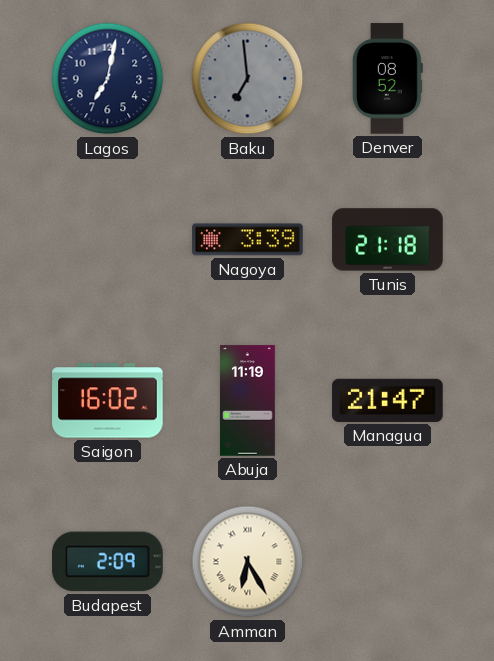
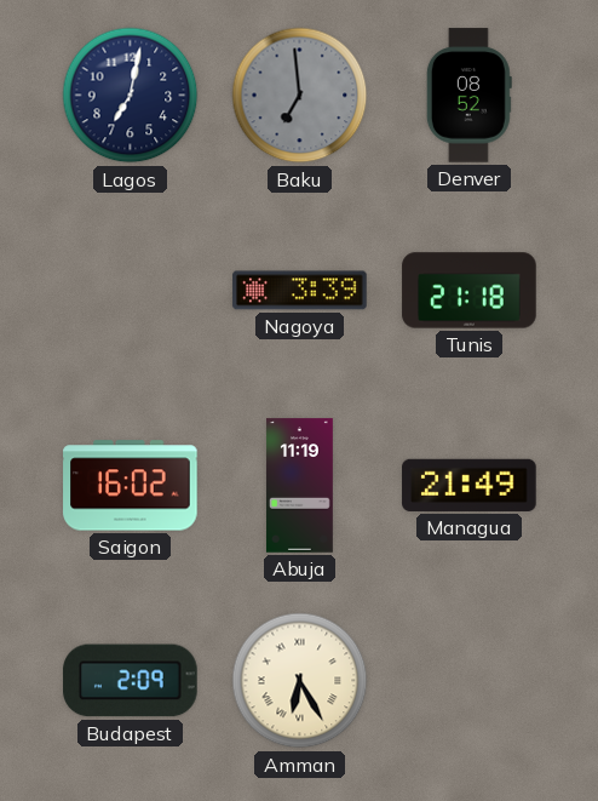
Managua: 21:47 -> 21:49 (470, 485)
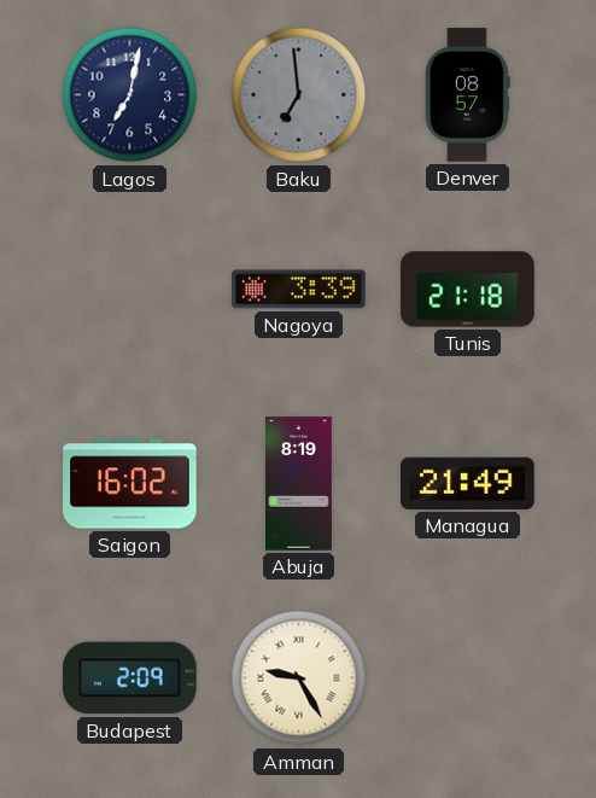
Denver: 08:52 -> 08:57 (467, 95)
Abuja: 11:19 -> 8:19 (298, 484)
Amman: 6:25 -> 9:25 (299, 678)
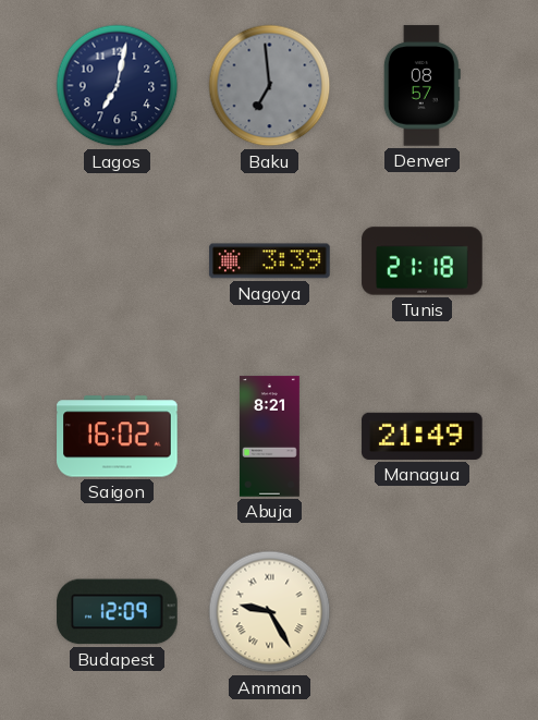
Abuja: 8:19 -> 8:21 (269, 437)
Budapest: 2:09 -> 12:09 (118, 612)
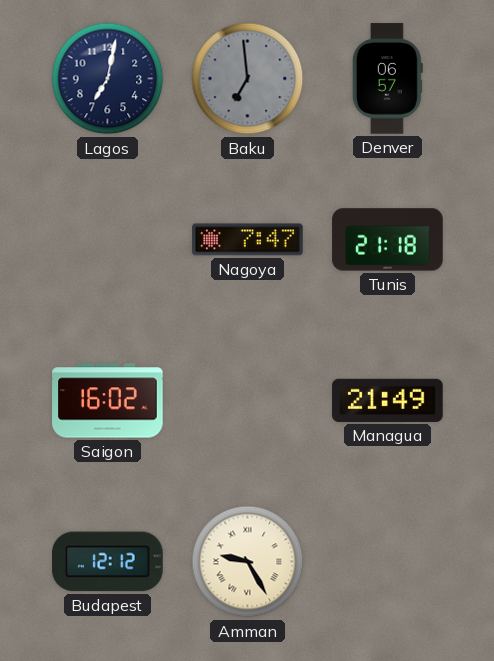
Denver: 08:57 -> 06:57 (387, 79)
Nagoya: 3:39 -> 7:47 (248, 240)
Abuja: 8:21 -> none (269, 437)
Budapest: 12:09 -> 12:12 (108, 562)
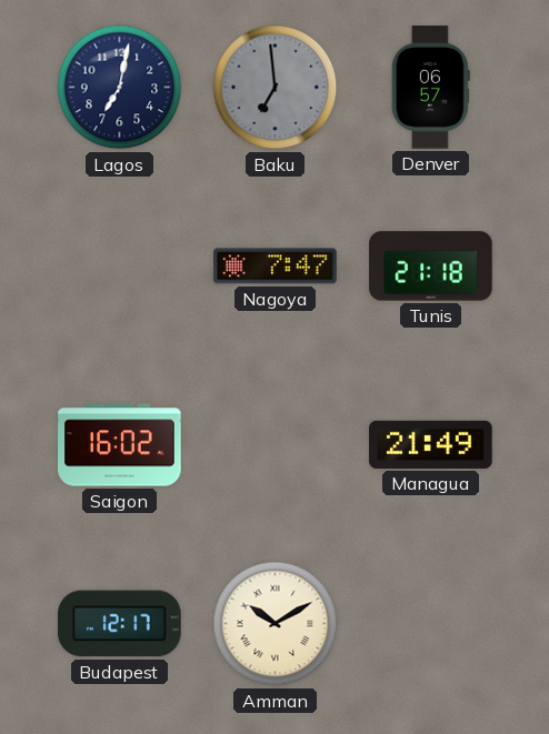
Budapest: 12:12 -> 12:17 (120, 624)
Amman: 9:25 -> 10:10 (276, 624)
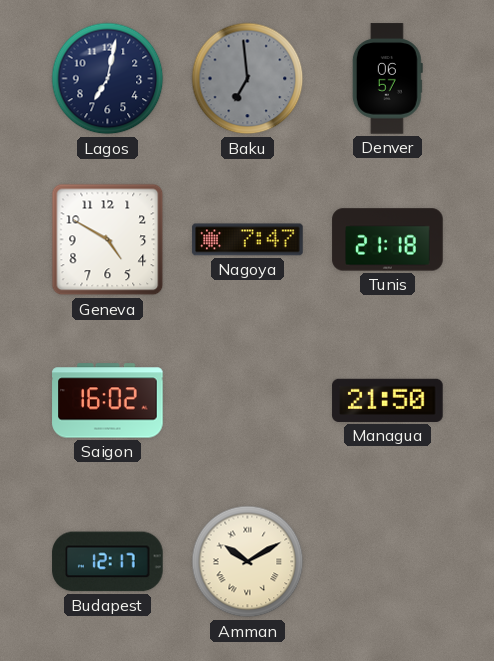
Geneva: none -> 4:50 (108, 240)
Managua: 21:49 -> 21:50 (388, 400)
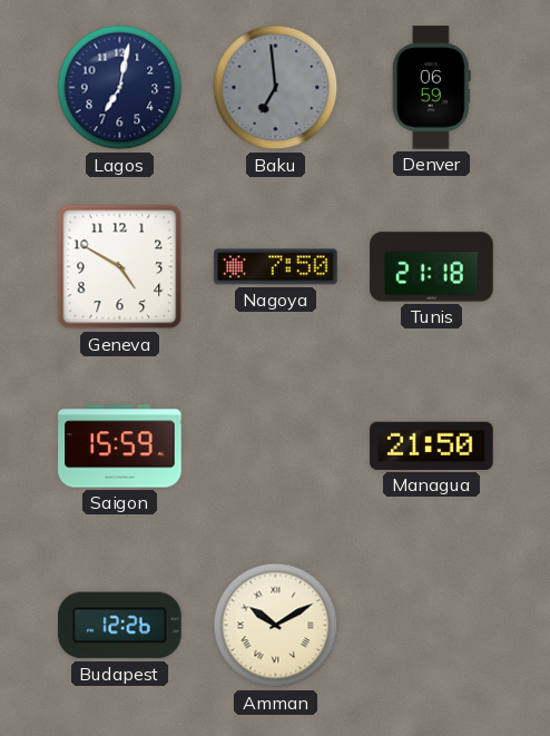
Denver: 06:57 -> 06:59 (431, 88)
Nagoya: 7:47 -> 7:50 (276, 267)
Saigon: 16:02 -> 15:59 (120, 446)
Budapest: 12:17 -> 12:26 (120, 626)
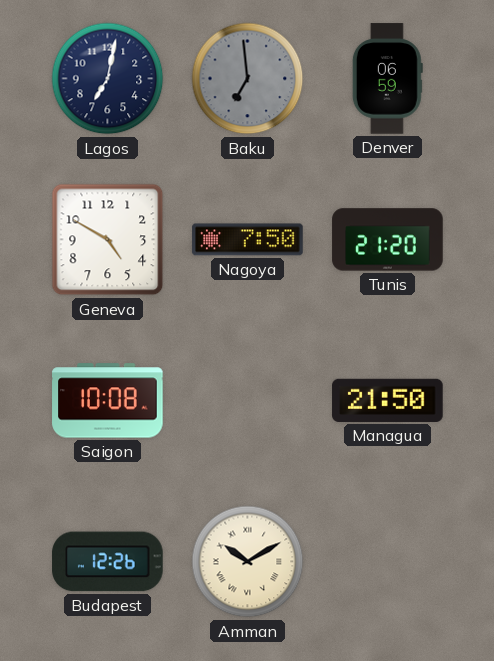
Tunis: 21:18 -> 21:20 (388, 240)
Saigon: 15:59 -> 10:08 (108, 401)
